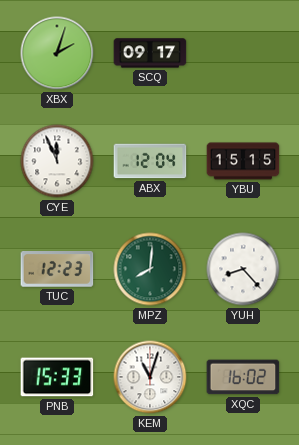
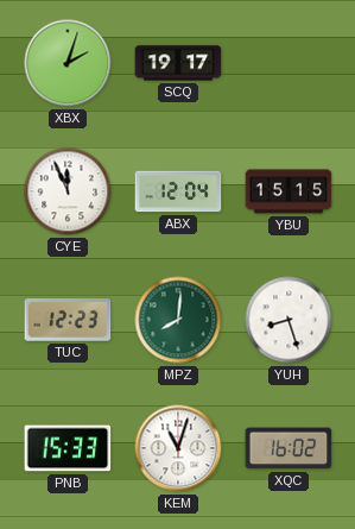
SCQ: 09:17 -> 19:17 (178, 63)
YUH: 8:23 -> 8:27 (289, 320)
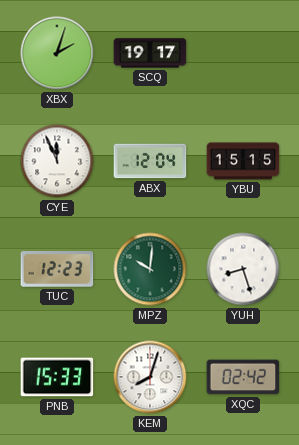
MPZ: 8:01 -> 10:01 (150, 269)
KEM: 11:03 -> 8:03 (150, 377)
XQC: 16:02 -> 02:42 (243, 377)
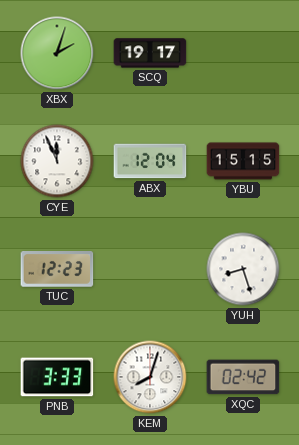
MPZ: 10:01 -> none (150, 269)
PNB: 15:33 -> 3:33 (57, 377)
